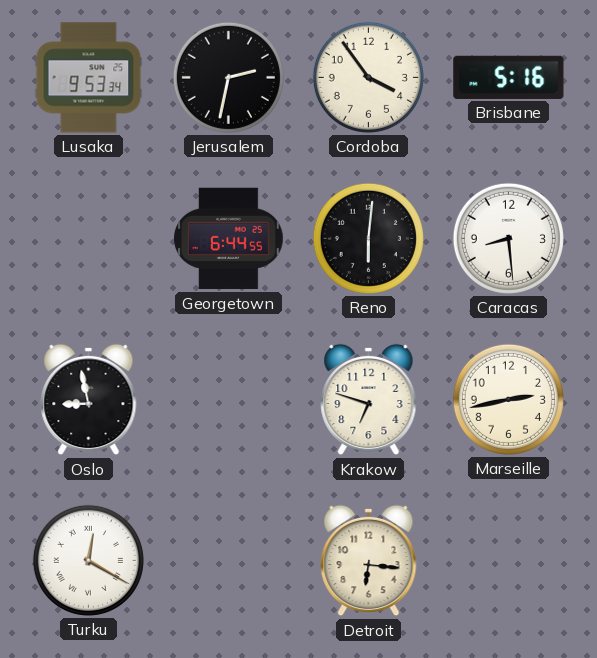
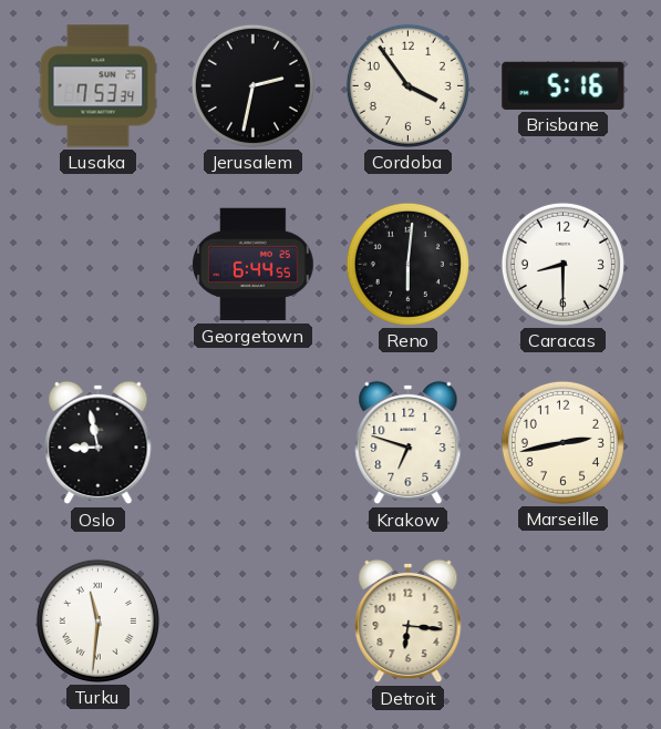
Lusaka: 9:53 -> 7:53 (99, 86)
Caracas: 8:29 -> 8:30 (562, 264)
Turku: 12:20 -> 11:31 (97, 620)
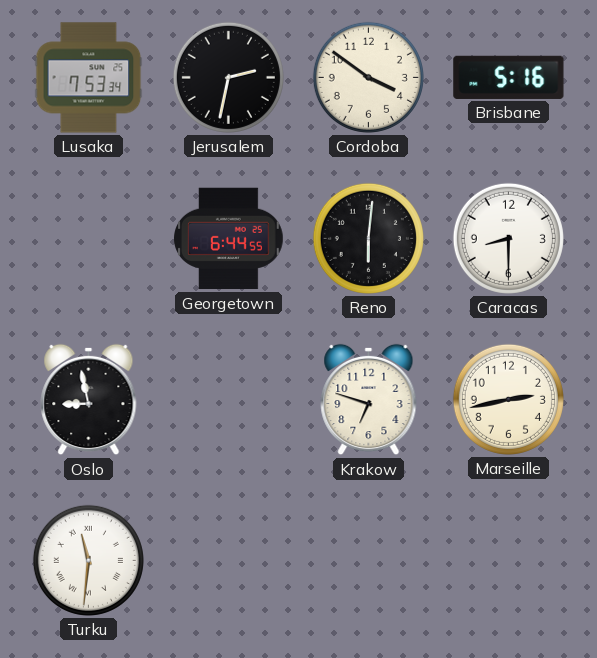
Cordoba: 3:54 -> 3:51 (368, 77)
Detroit: 6:16 -> none (409, 622)
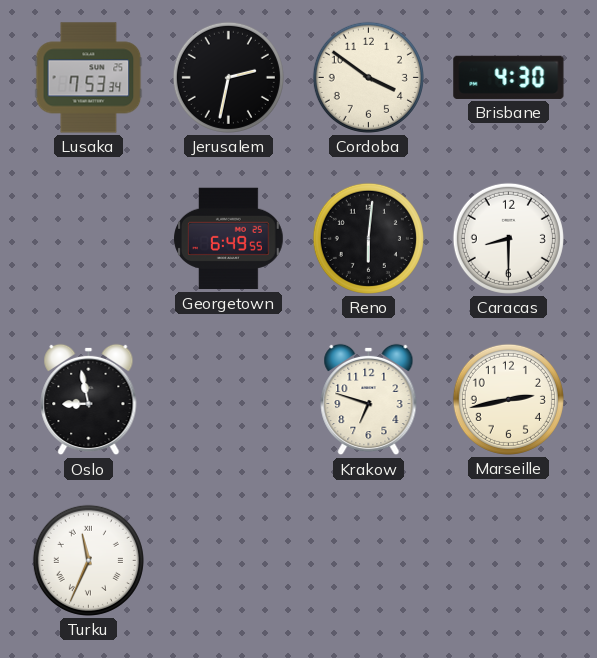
Brisbane: 5:16 -> 4:30 (509, 77)
Georgetown: 6:44 -> 6:49 (229, 239)
Turku: 11:31 -> 11:34 (88, 560)
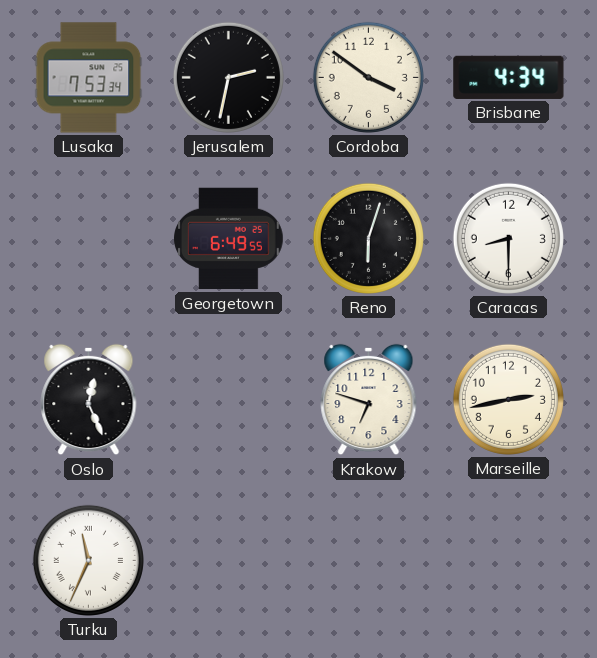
Brisbane: 4:30 -> 4:34 (509, 77)
Reno: 6:01 -> 6:03 (368, 238)
Oslo: 8:58 -> 12:26 (89, 400)
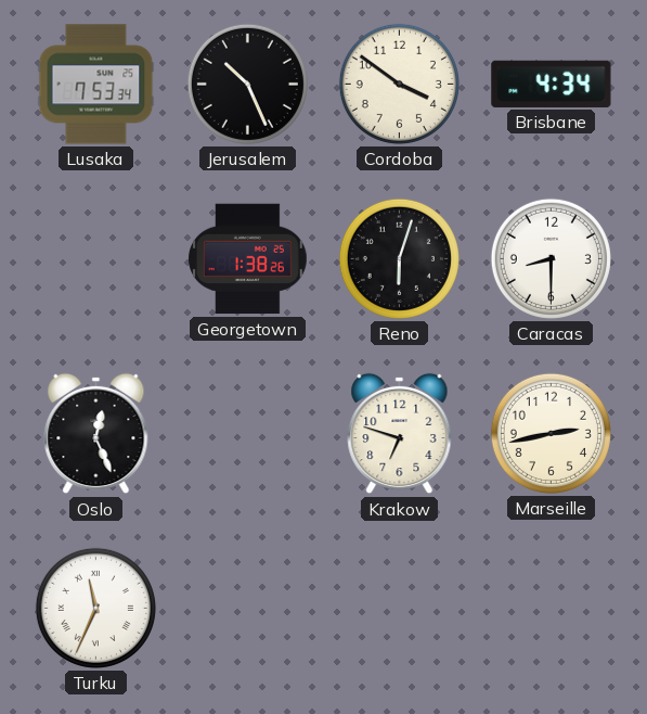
Jerusalem: 2:32 -> 10:26 (247, 84)
Georgetown: 6:49 -> 1:38 (248, 259)
